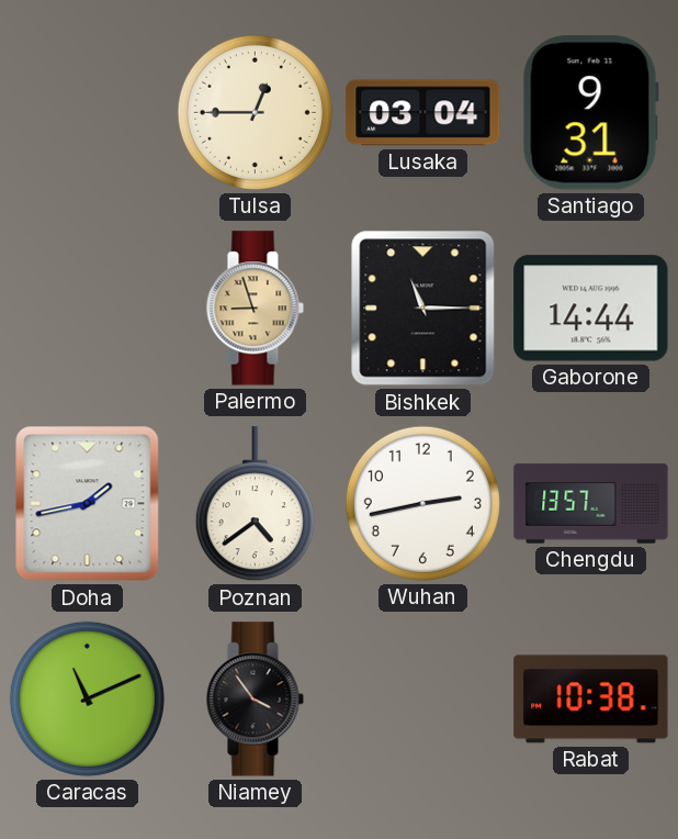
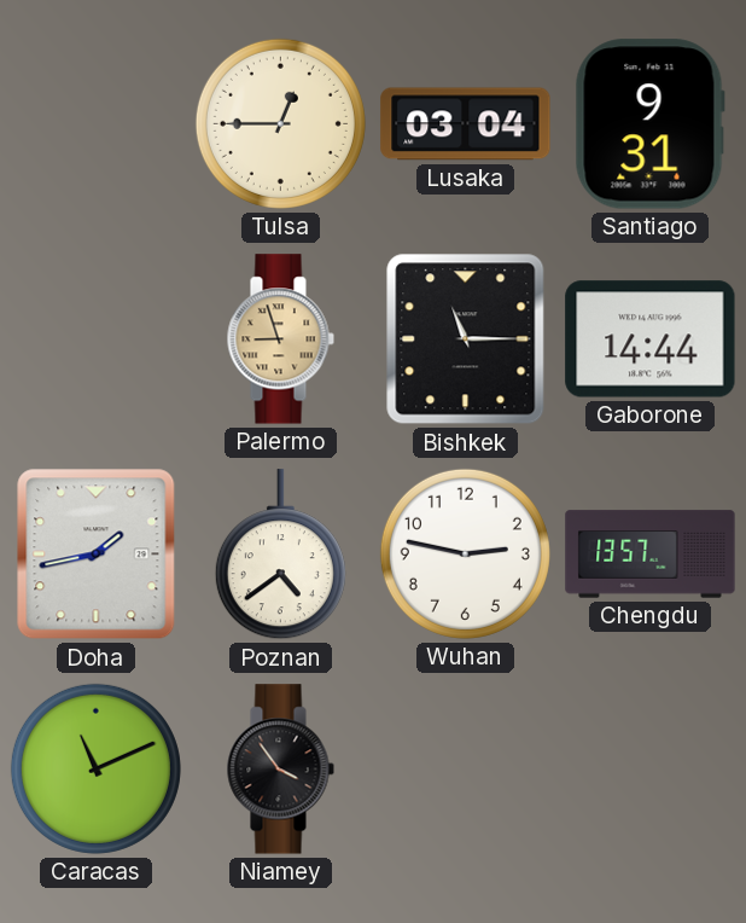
Wuhan: 2:43 -> 2:47 (465, 553)
Rabat: 10:38 -> none (591, 700)
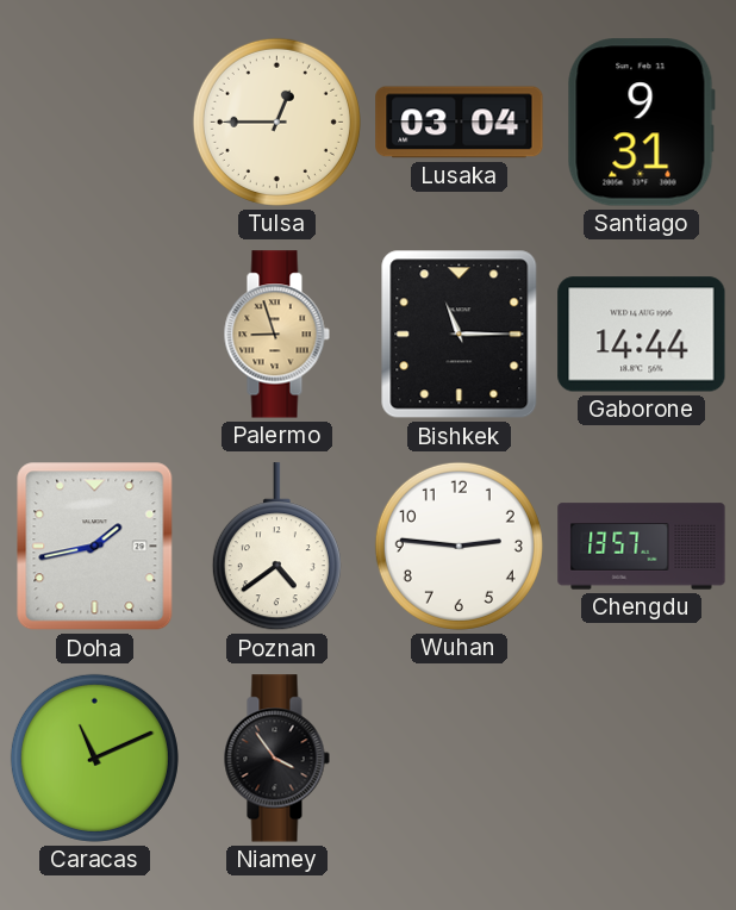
Wuhan: 2:47 -> 2:46 (459, 546)
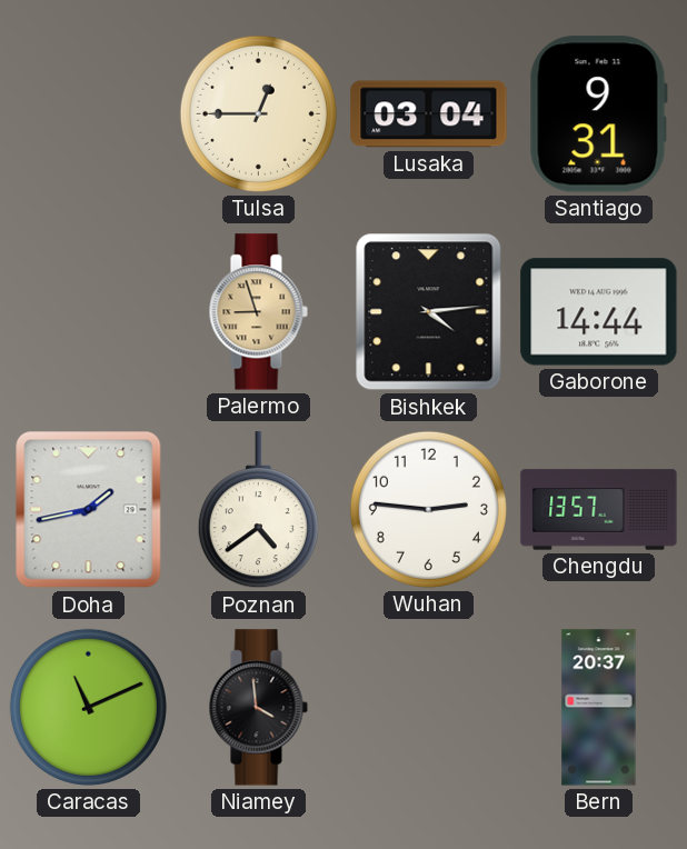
Bishkek: 11:15 -> 4:14 (429, 312)
Niamey: 3:54 -> 3:59 (258, 708)
Bern: none -> 20:37 (599, 708)
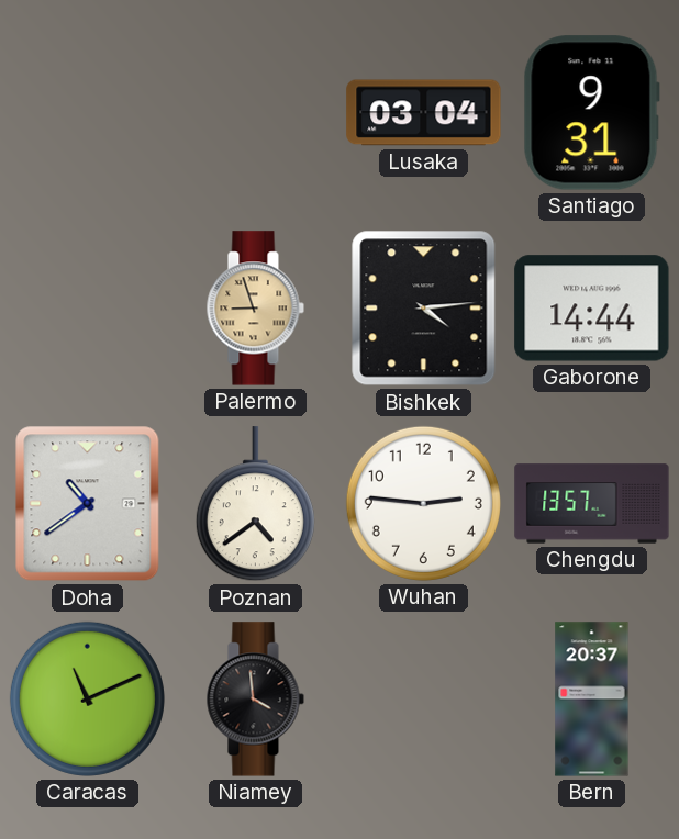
Tulsa: 12:45 -> none (258, 113)
Doha: 1:43 -> 10:39 (88, 504)
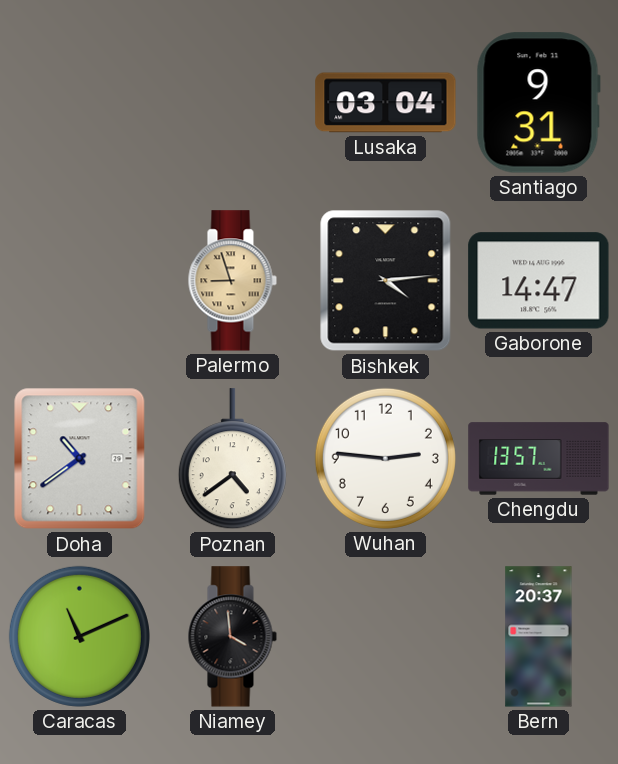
Gaborone: 14:44 -> 14:47 (539, 281)
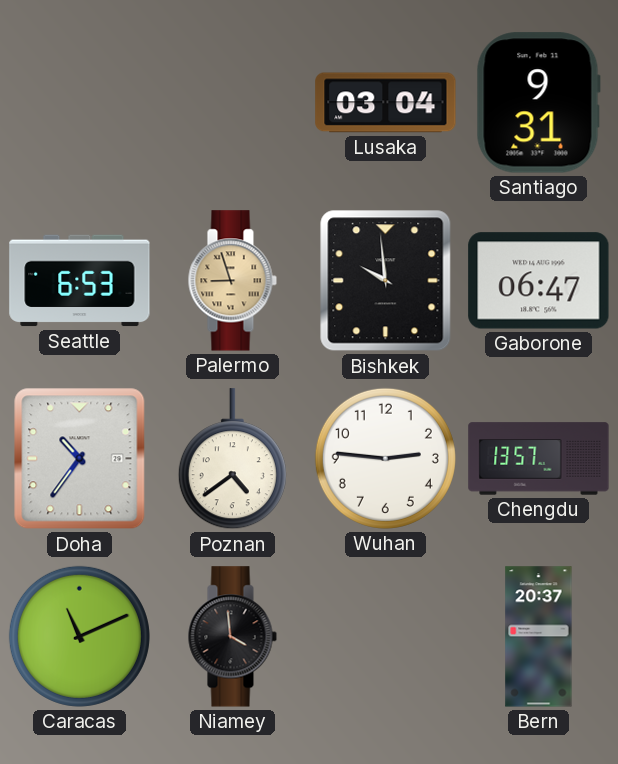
Seattle: none -> 6:53 (80, 281)
Bishkek: 4:14 -> 9:59 (386, 281)
Gaborone: 14:47 -> 06:47 (539, 281)
Doha: 10:39 -> 10:36 (80, 459)
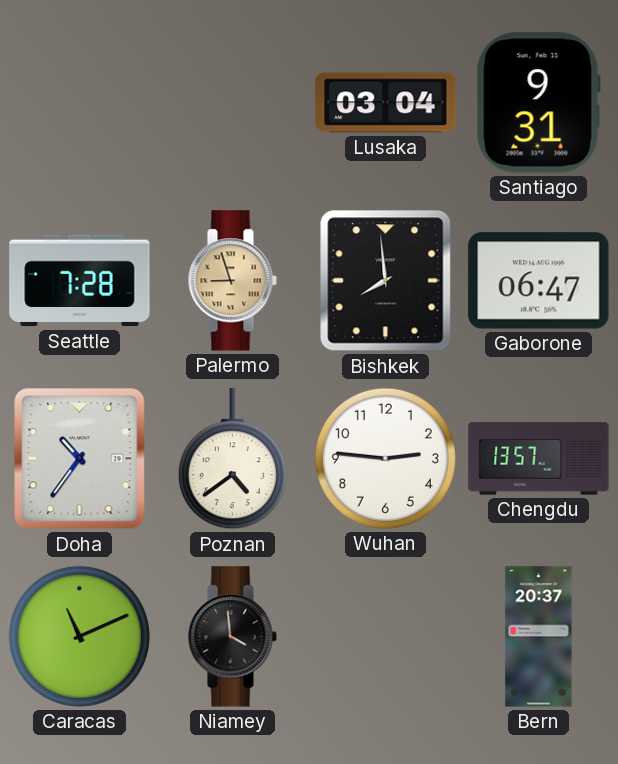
Seattle: 6:53 -> 7:28 (80, 281)
Bishkek: 9:59 -> 7:59 (386, 281)
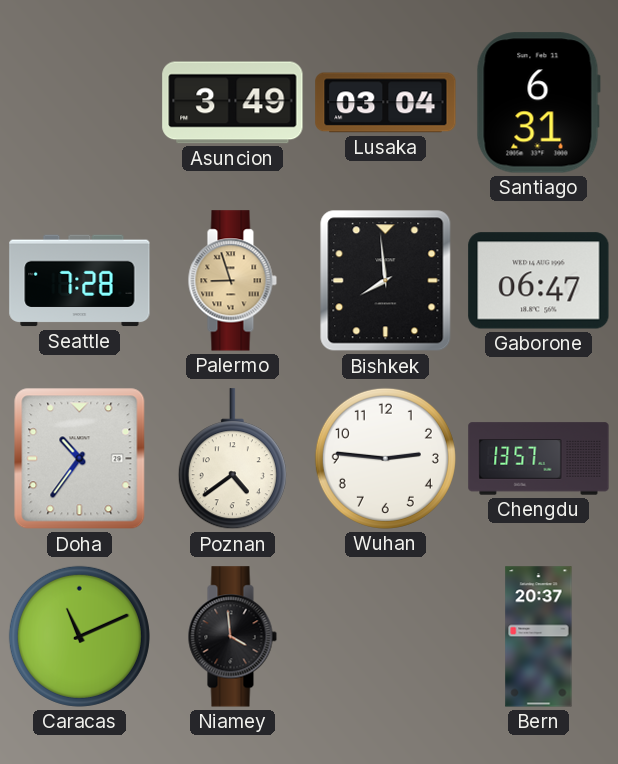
Asuncion: none -> 3:49 (233, 103)
Santiago: 9:31 -> 6:31 (538, 103)
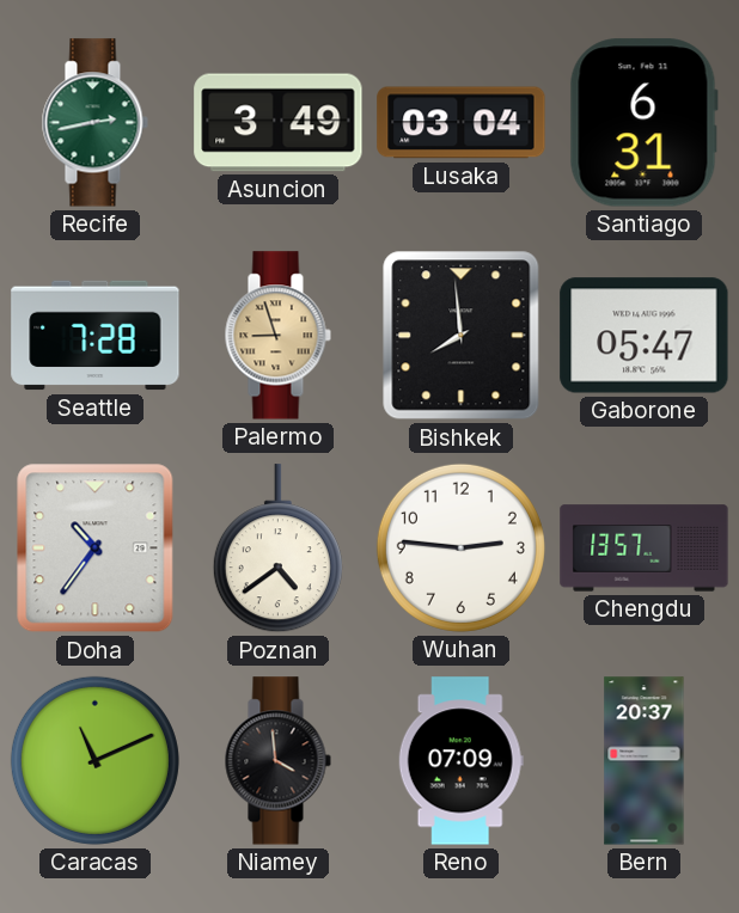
Recife: none -> 2:43 (94, 123)
Gaborone: 06:47 -> 05:47 (645, 336)
Reno: none -> 07:09 (460, 761)
